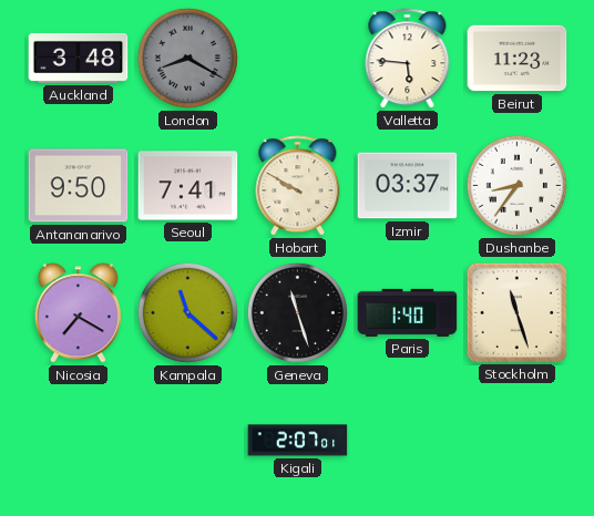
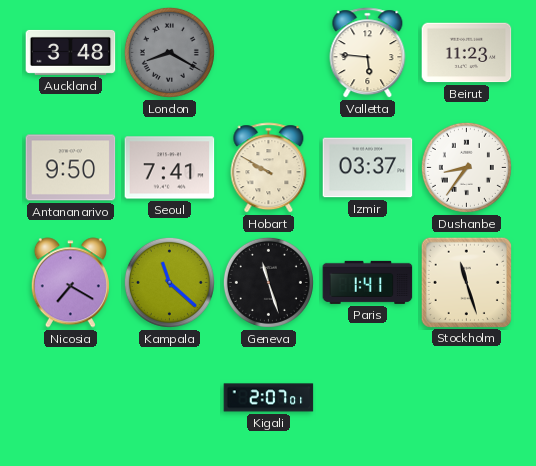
Paris: 1:40 -> 1:41 (368, 282)
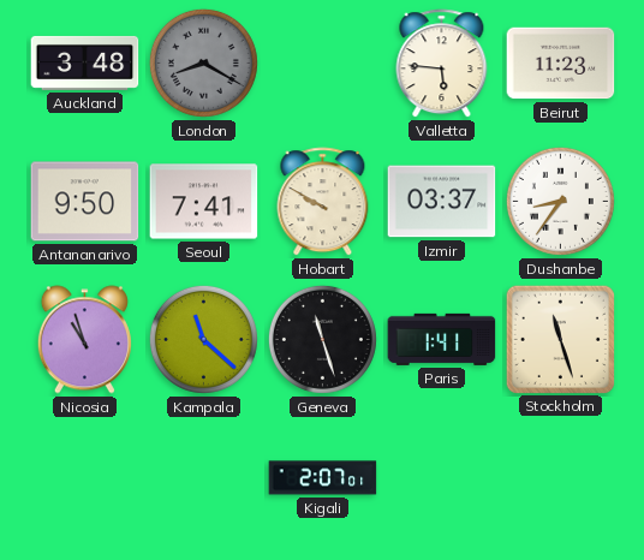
Nicosia: 7:20 -> 10:57 (84, 340)
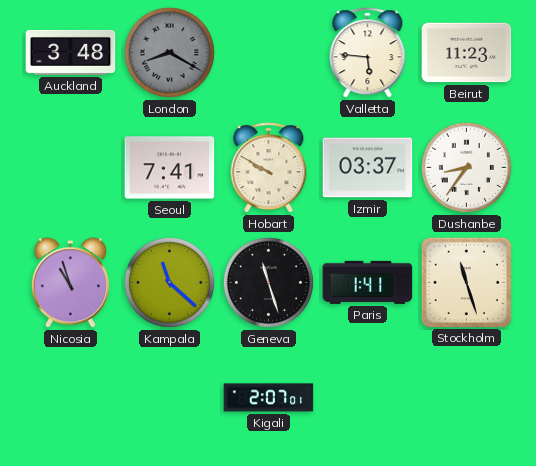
Antananarivo: 9:50 -> none (85, 202)
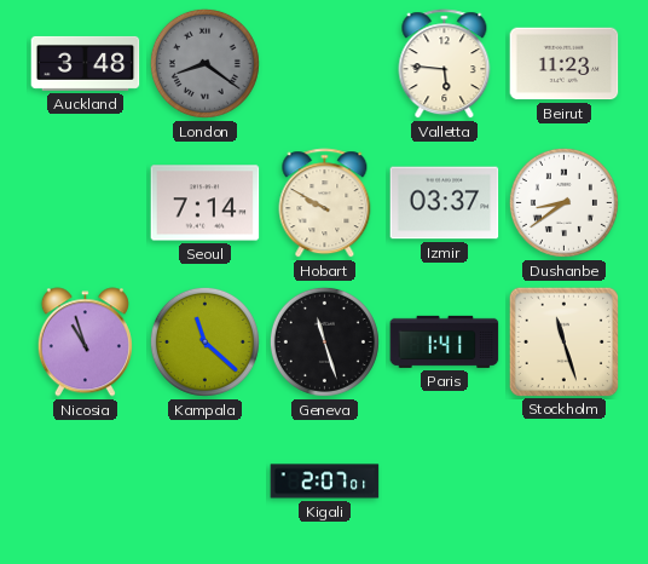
London: 8:20 -> 8:21 (204, 63)
Seoul: 7:41 -> 7:14 (206, 203)
Dushanbe: 8:36 -> 8:39 (563, 202)
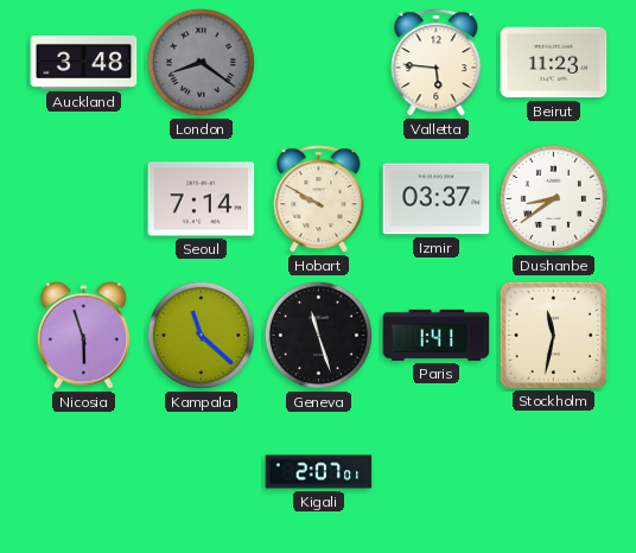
Nicosia: 10:57 -> 5:57 (83, 336)
Stockholm: 11:27 -> 11:32 (553, 335)
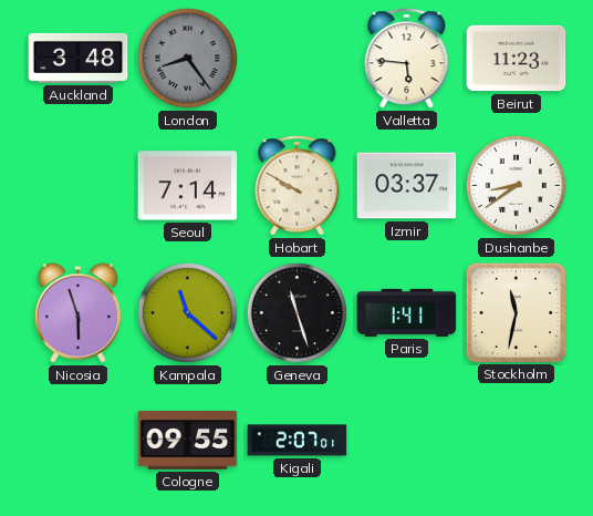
London: 8:21 -> 8:24 (187, 58)
Cologne: none -> 09:55 (188, 441)
